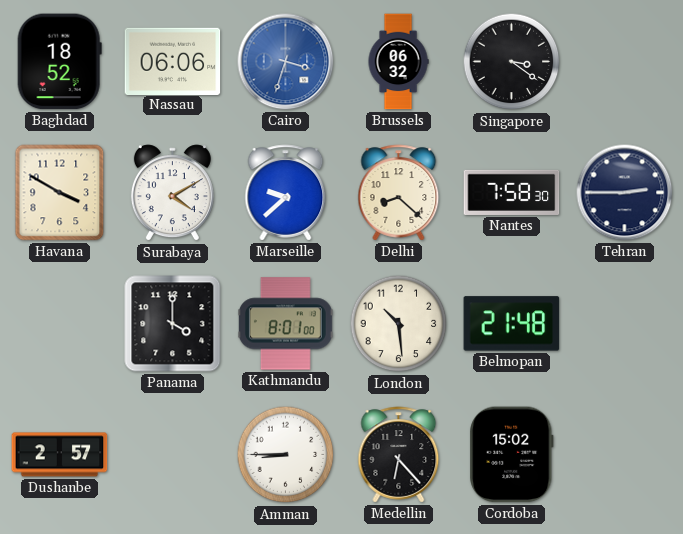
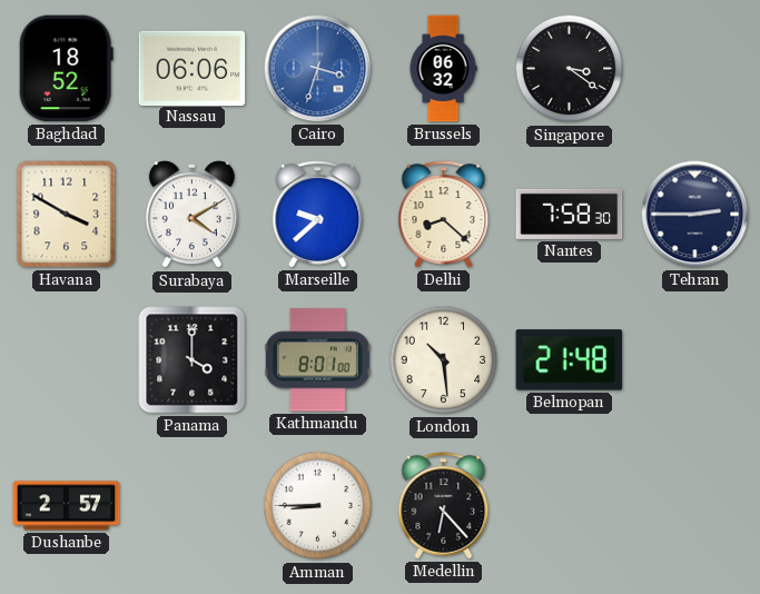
Cordoba: 15:02 -> none (512, 455)
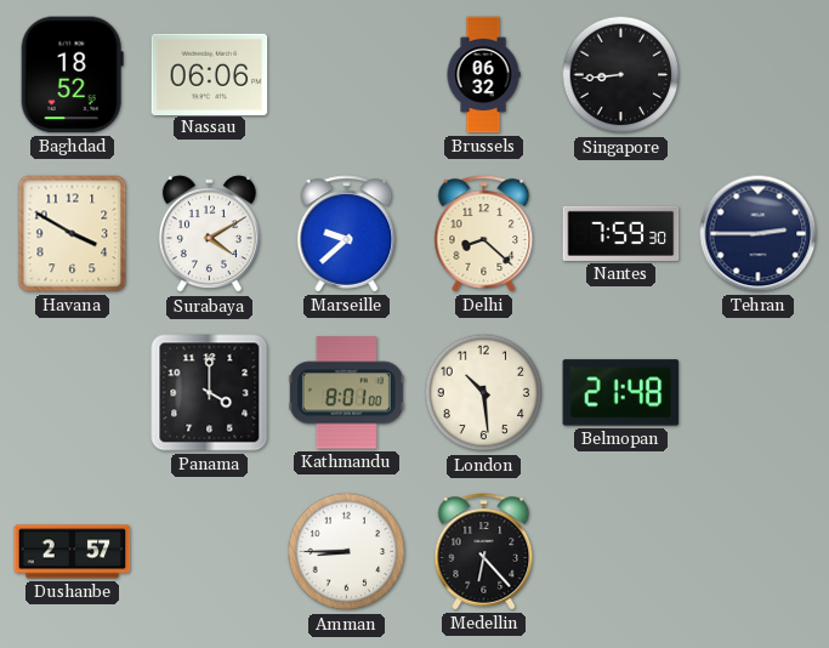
Cairo: 3:33 -> none (318, 69)
Singapore: 3:21 -> 8:44 (621, 75)
Nantes: 7:58 -> 7:59 (621, 233)
